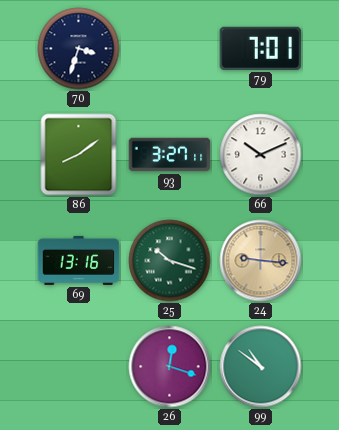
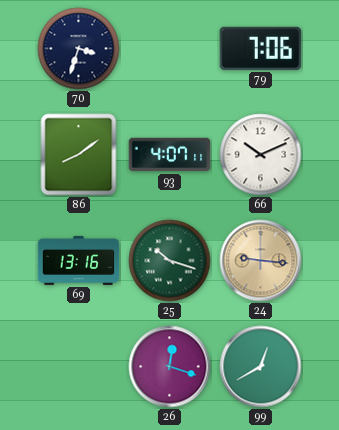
79: 7:01 -> 7:06 (261, 48)
93: 3:27 -> 4:07 (170, 155)
99: 10:51 -> 12:40 (261, 367)
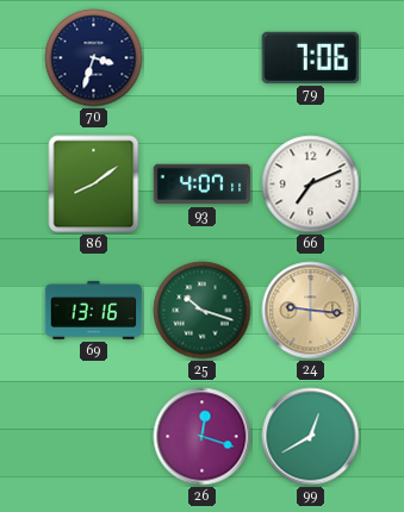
66: 10:11 -> 7:11 (311, 185)
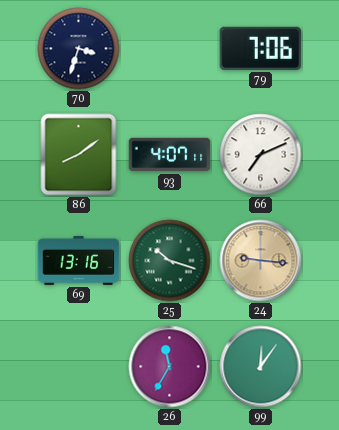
26: 12:18 -> 11:35 (170, 367)
99: 12:40 -> 12:06 (261, 367)
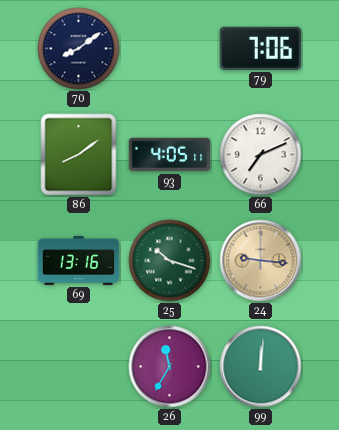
70: 3:33 -> 8:09 (79, 49)
93: 4:07 -> 4:05 (170, 155)
99: 12:06 -> 12:01 (261, 367)
